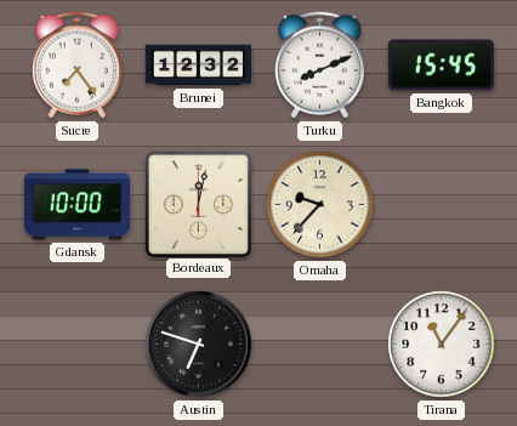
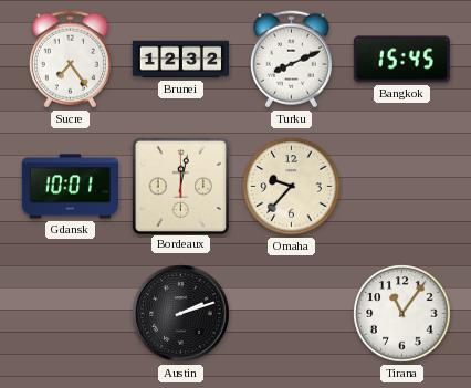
Gdansk: 10:00 -> 10:01 (70, 187)
Austin: 6:48 -> 2:12 (181, 314)
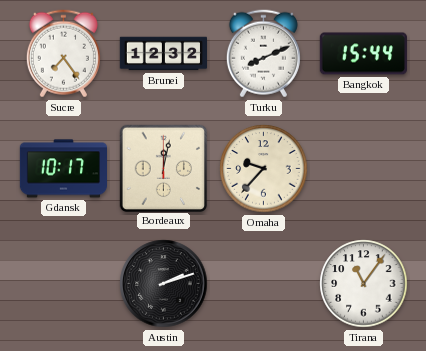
Bangkok: 15:45 -> 15:44 (363, 54)
Gdansk: 10:01 -> 10:17 (63, 169)
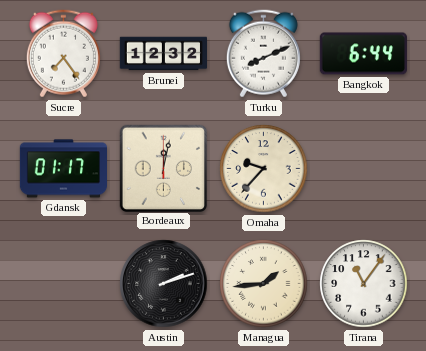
Bangkok: 15:44 -> 6:44 (363, 54)
Gdansk: 10:17 -> 01:17 (63, 169)
Managua: none -> 1:44 (264, 284)
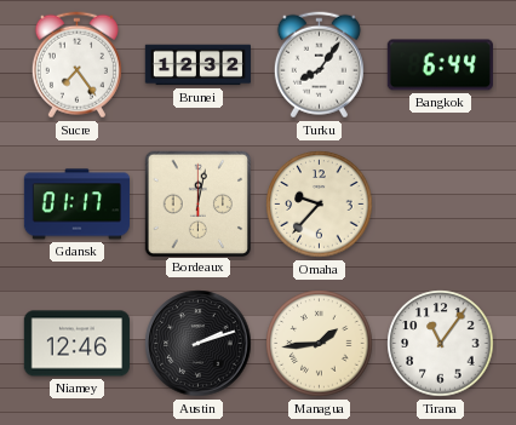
Turku: 8:11 -> 8:06 (319, 65)
Niamey: none -> 12:46 (76, 344)
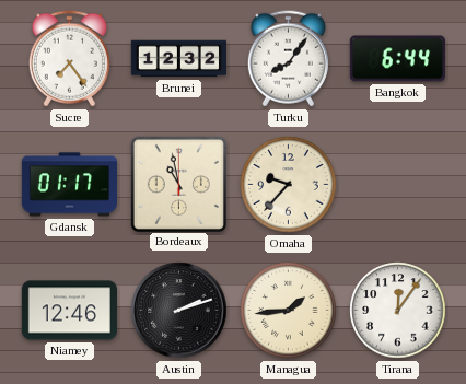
Bordeaux: 12:02 -> 10:58 (178, 184)
Tirana: 11:06 -> 12:06 (398, 311)
